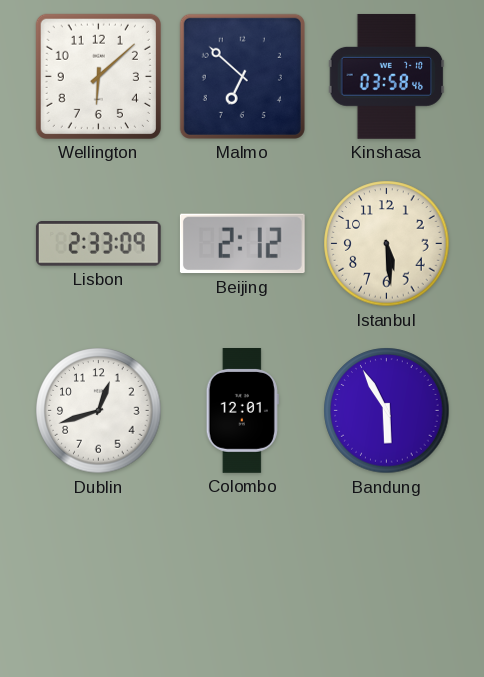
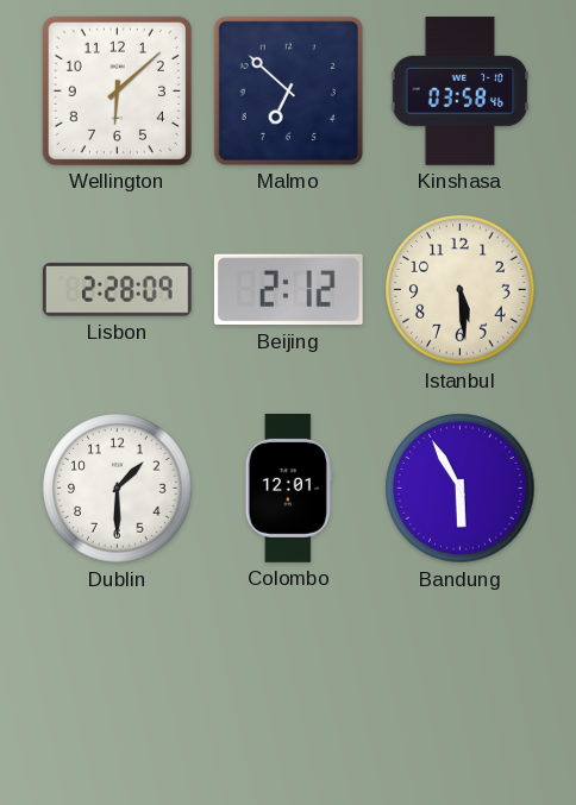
Lisbon: 2:33 -> 2:28 (117, 290)
Dublin: 12:42 -> 1:30 (118, 489)
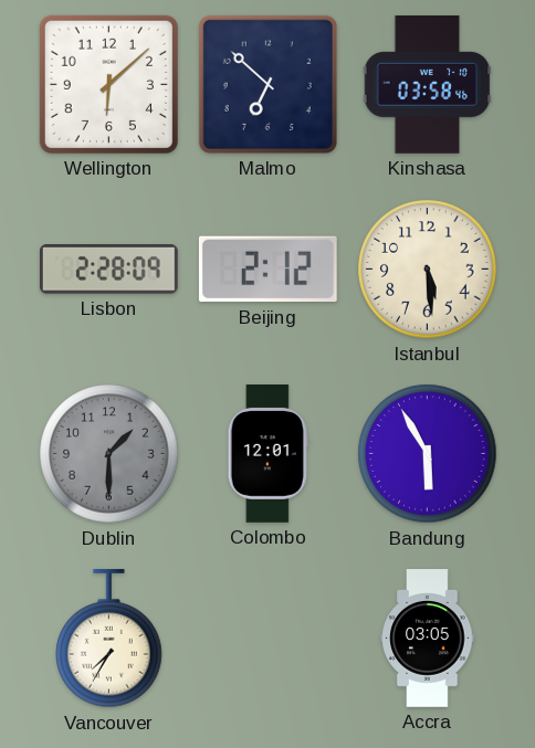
Dublin dial: white -> grey (109, 454)
Vancouver: none -> 7:35 (109, 639)
Accra: none -> 03:05 (428, 639)
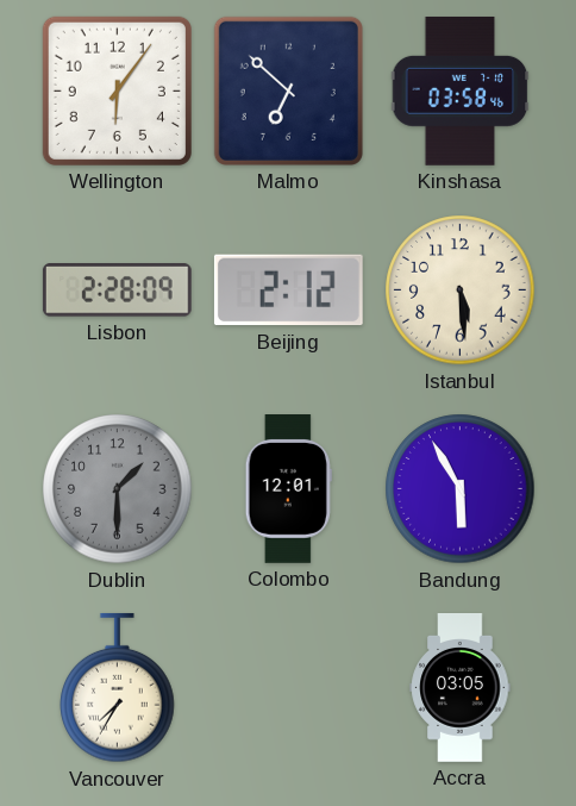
Wellington: 6:08 -> 6:06 (117, 90)
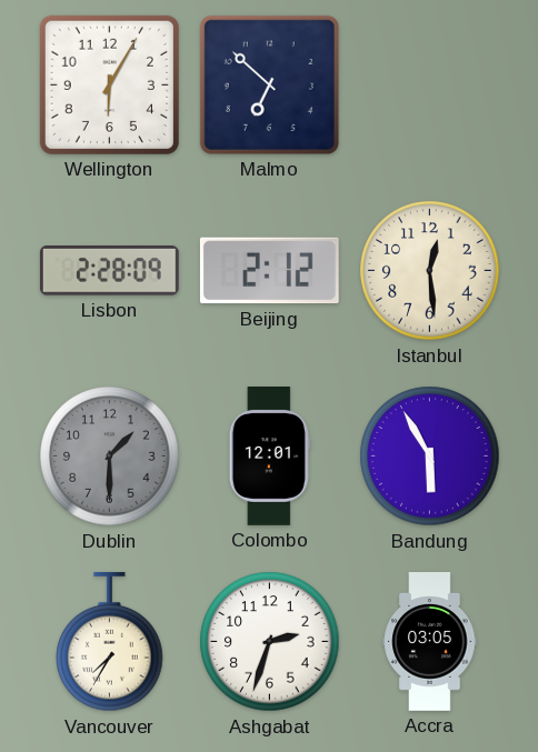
Wellington: 6:06 -> 6:05 (109, 84)
Kinshasa: 03:58 -> none (461, 90)
Istanbul: 5:29 -> 12:29 (430, 271)
Ashgabat: none -> 2:33 (270, 642)
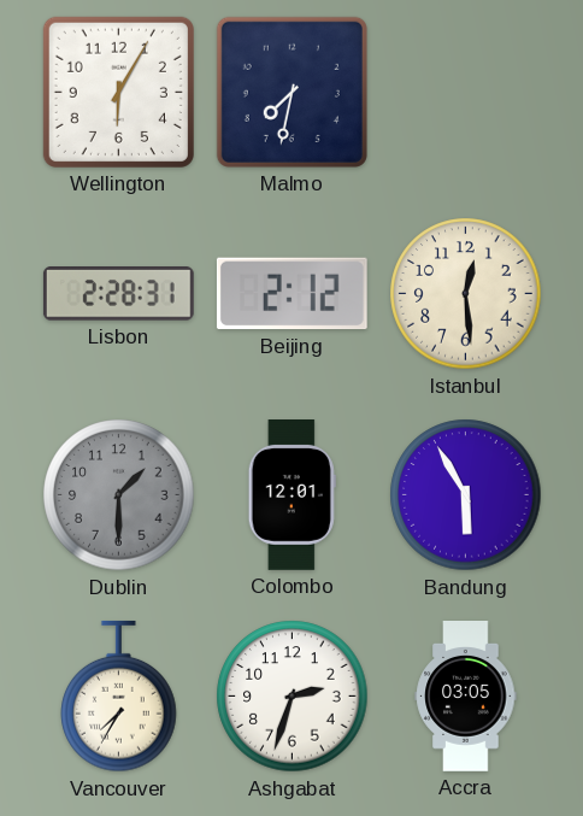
Malmo: 6:52 -> 7:32 (291, 92)
Lisbon: 2:28:09 -> 2:28:31 (118, 294)
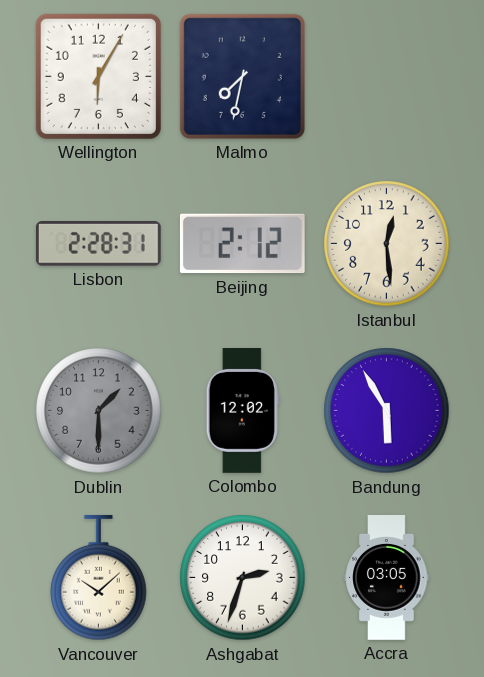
Colombo: 12:01 -> 12:02 (242, 411)
Vancouver: 7:35 -> 10:08 (99, 578)
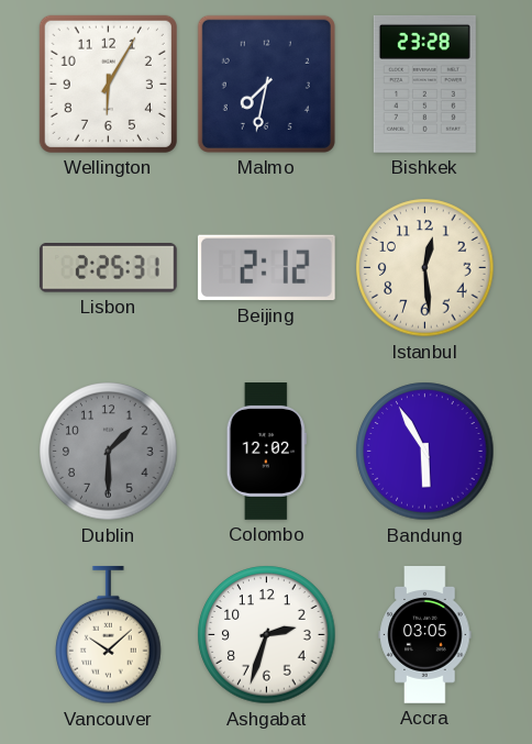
Bishkek: none -> 23:28 (424, 84)
Lisbon: 2:28 -> 2:25 (108, 268)
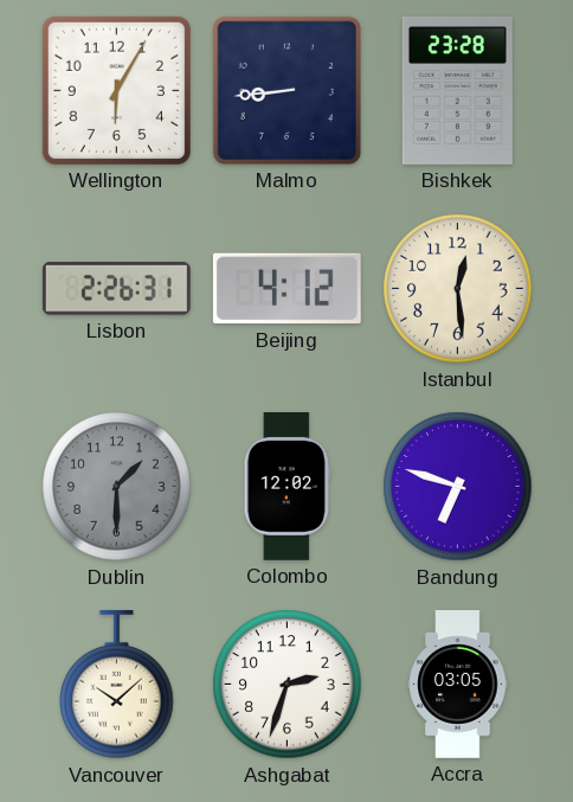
Malmo: 7:32 -> 8:44 (286, 90)
Lisbon: 2:25 -> 2:26 (116, 289)
Beijing: 2:12 -> 4:12 (286, 289)
Bandung: 5:55 -> 6:48 (458, 487)
